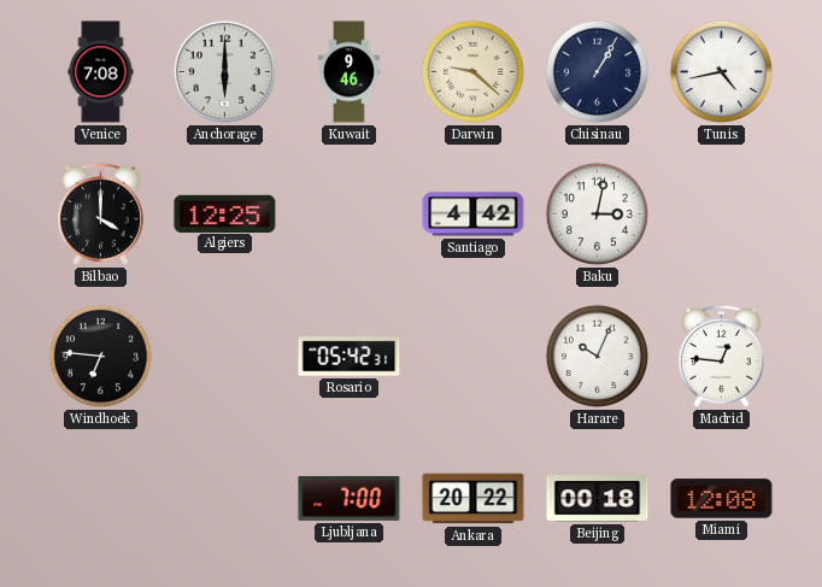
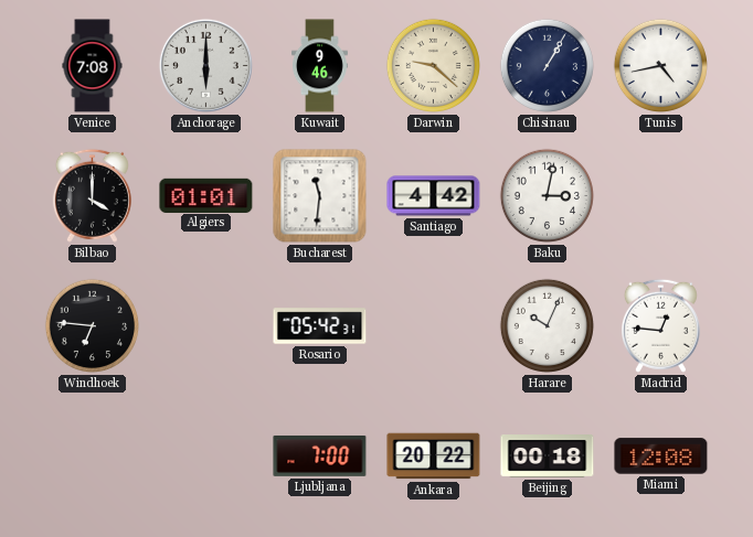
Algiers: 12:25 -> 01:01 (206, 195)
Bucharest: none -> 11:31 (320, 196)
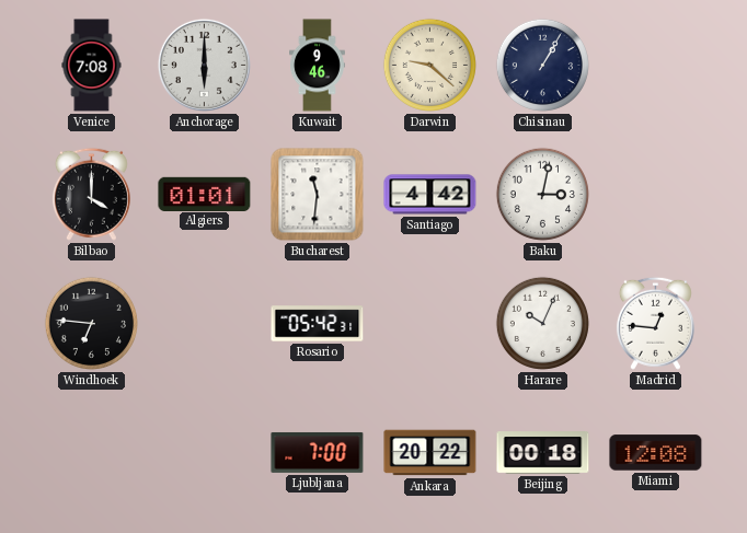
Tunis: 4:43 -> none (660, 65)
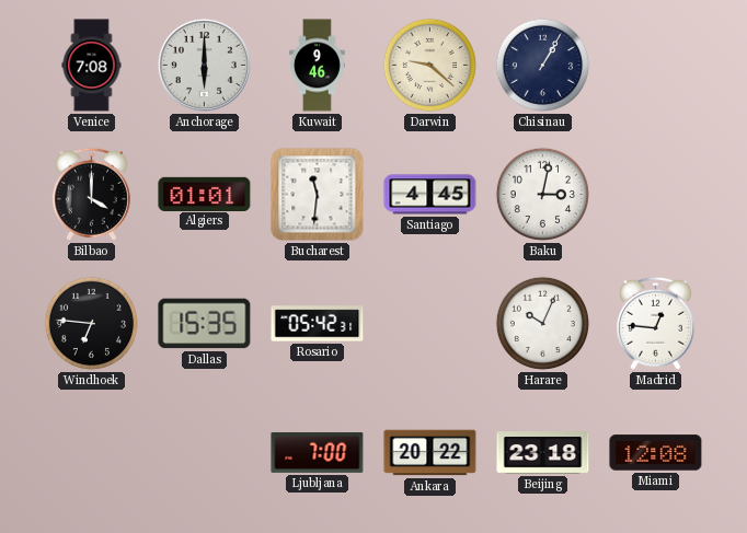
Santiago: 4:42 -> 4:45 (430, 195)
Dallas: none -> 15:35 (205, 324)
Beijing: 00:18 -> 23:18 (543, 453)
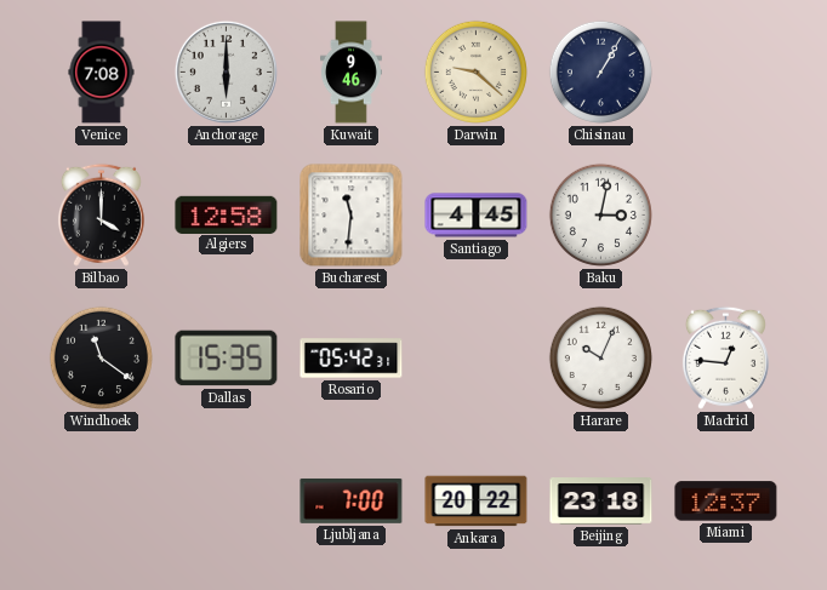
Algiers: 01:01 -> 12:58 (227, 214)
Windhoek: 6:46 -> 11:21 (101, 357)
Miami: 12:08 -> 12:37 (726, 502)
